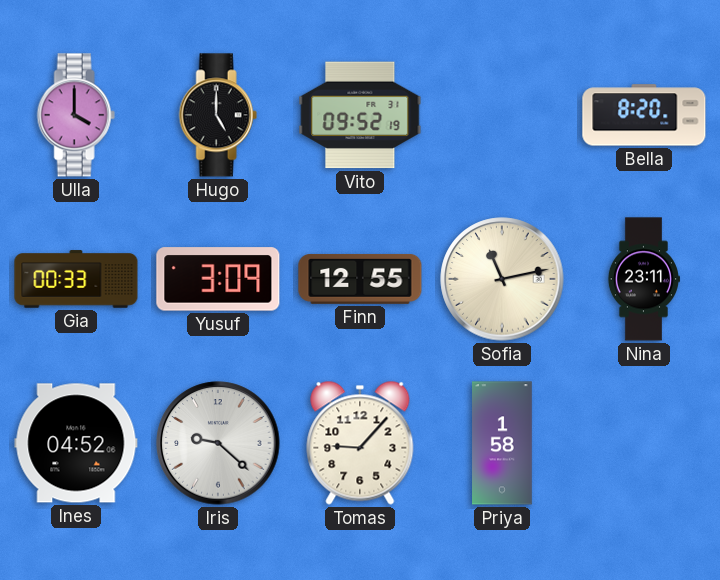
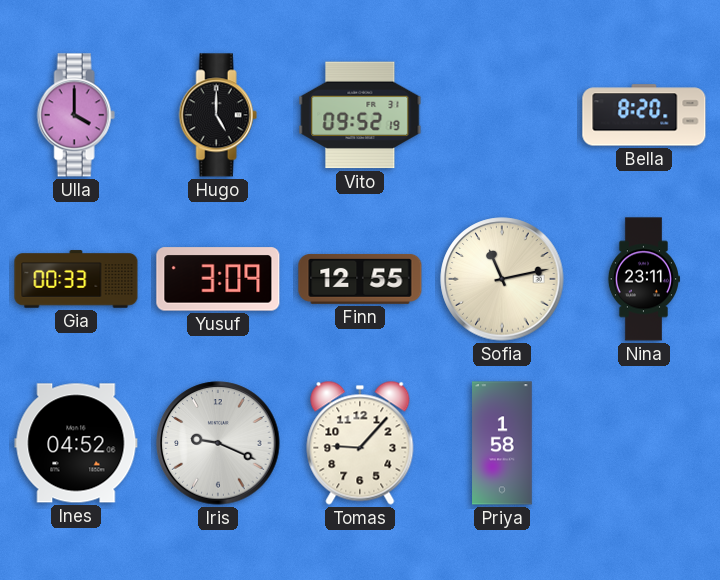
Iris: 9:22 -> 9:19 (218, 443)
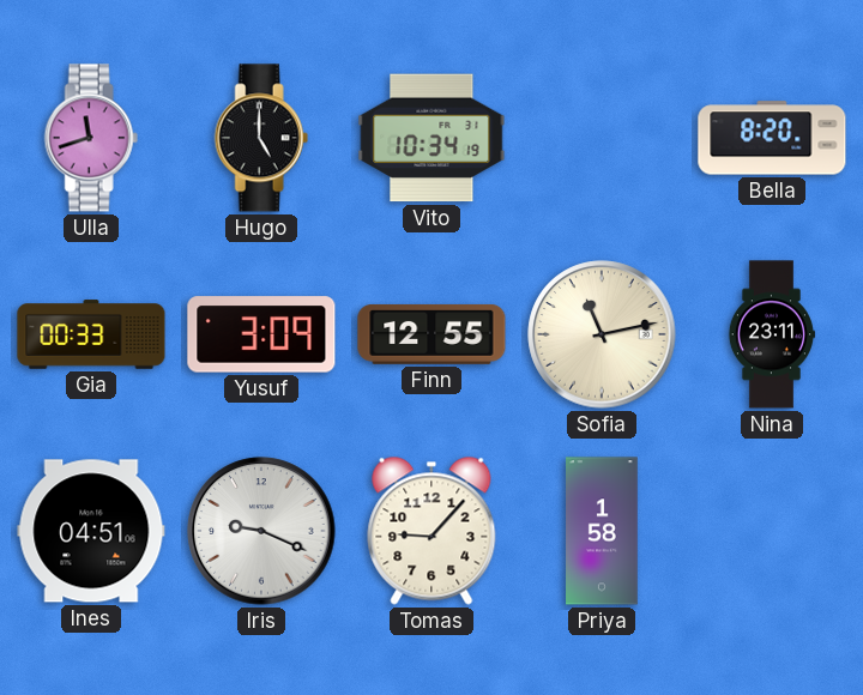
Ulla: 4:00 -> 11:42 (91, 138)
Vito: 09:52 -> 10:34 (431, 138)
Ines: 04:52 -> 04:51 (91, 531)
